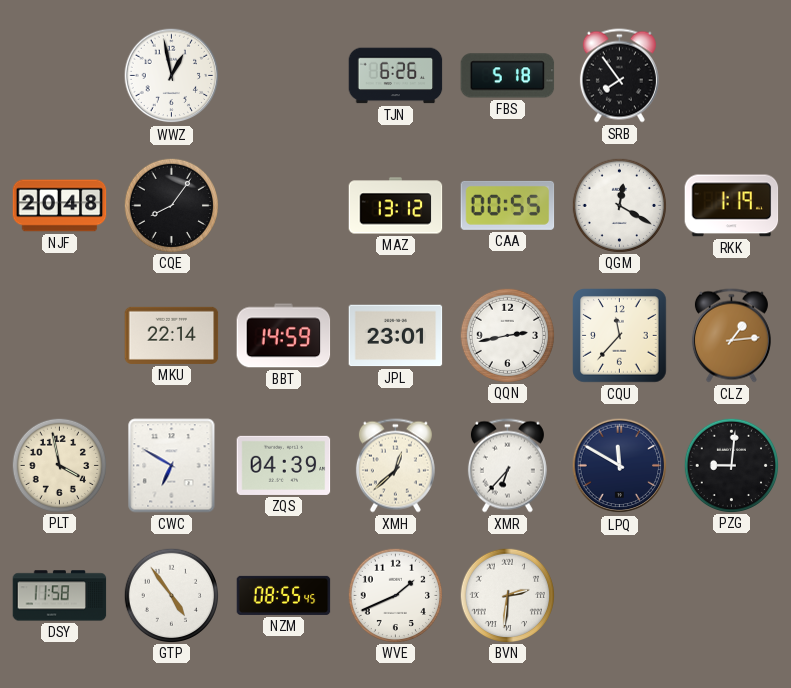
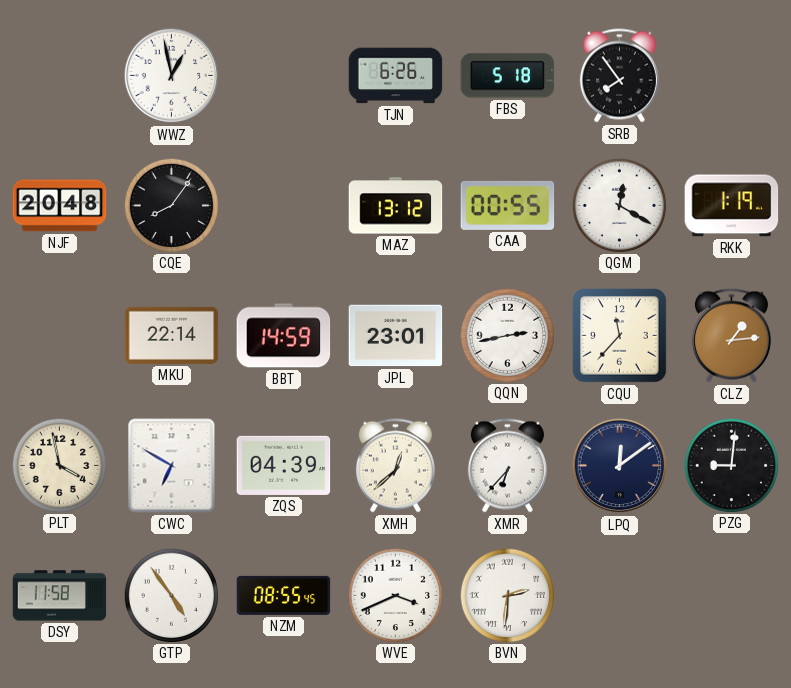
LPQ: 11:50 -> 12:09 (620, 466)
WVE: 1:41 -> 3:41 (395, 595)
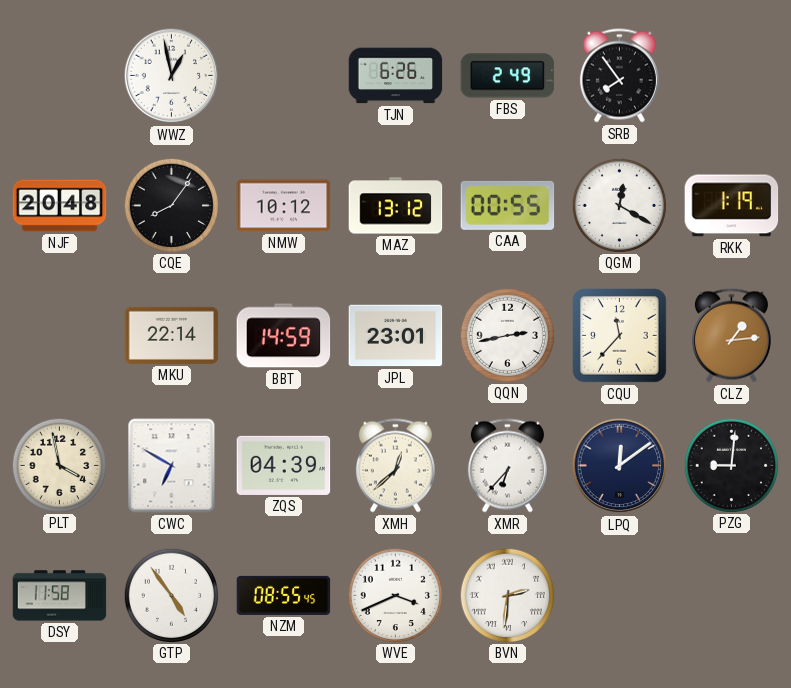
FBS: 5:18 -> 2:49 (508, 76)
NMW: none -> 10:12 (284, 206)
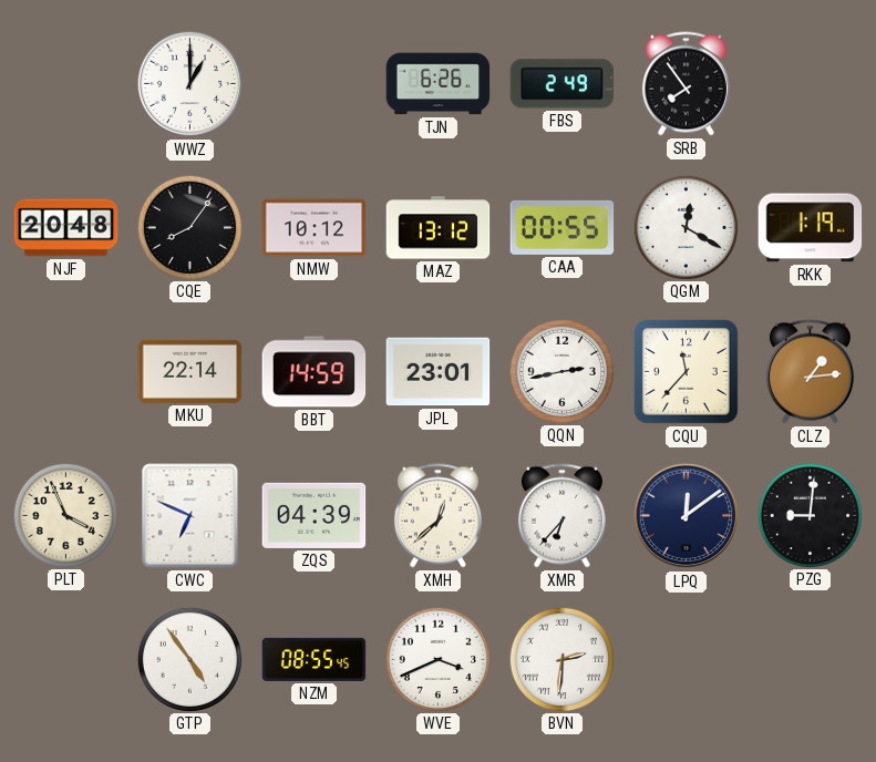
WWZ: 12:58 -> 1:00 (190, 84)
PLT: 3:58 -> 3:56 (65, 515)
CWC: 6:50 -> 6:49 (190, 516)
DSY: 11:58 -> none (60, 596)
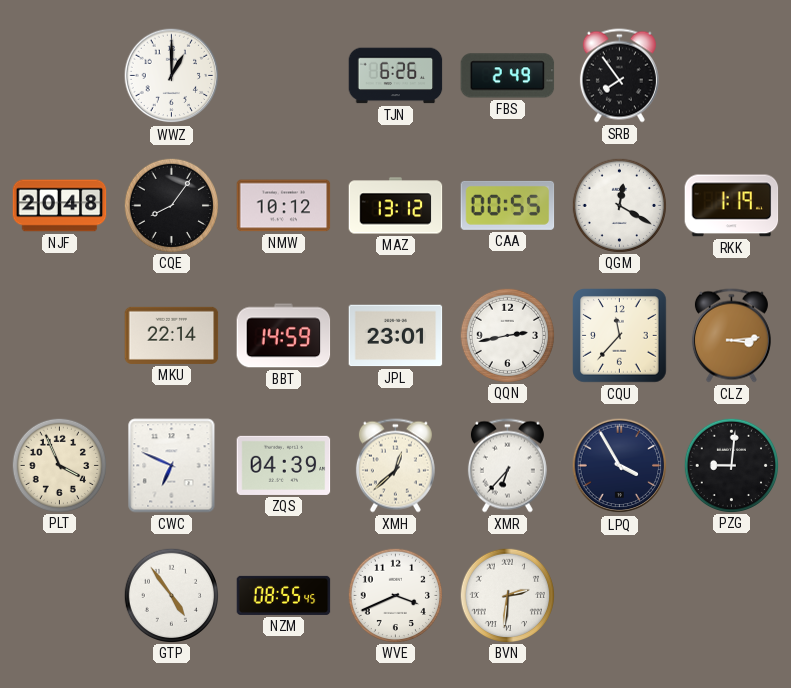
CLZ: 1:14 -> 3:14 (731, 336)
LPQ: 12:09 -> 3:55 (620, 466)
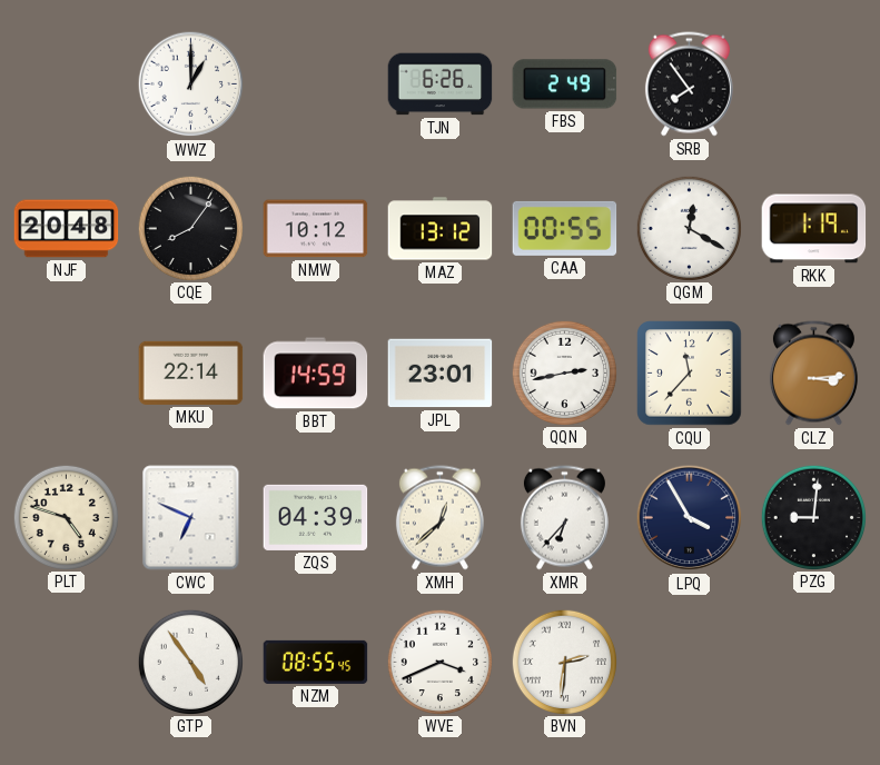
PLT: 3:56 -> 4:48 (66, 517)
